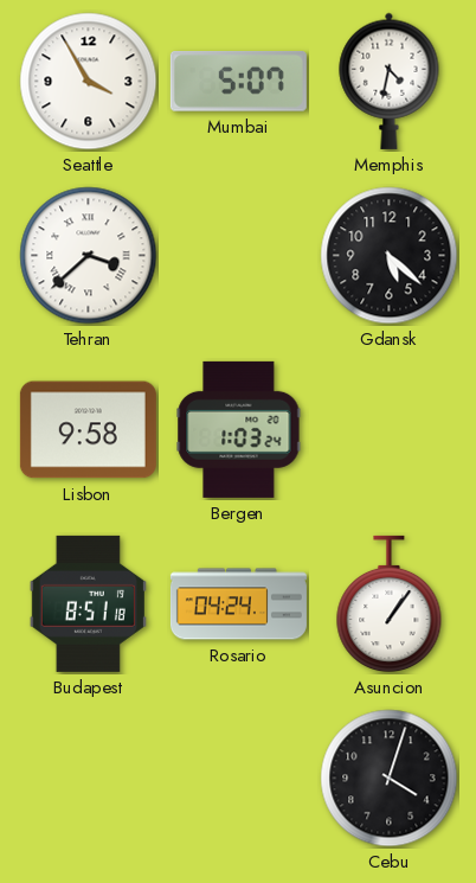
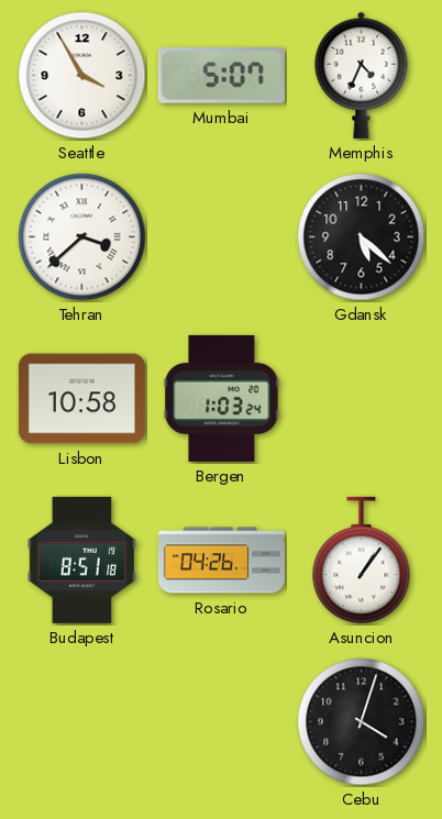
Memphis: 4:32 -> 4:34 (362, 75)
Lisbon: 9:58 -> 10:58 (81, 399)
Rosario: 04:24 -> 04:26 (221, 561)
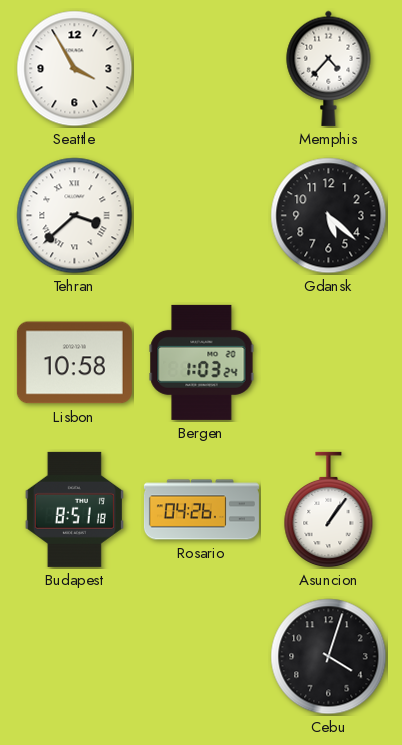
Mumbai: 5:07 -> none (221, 76)
Memphis: 4:34 -> 4:37 (329, 68)
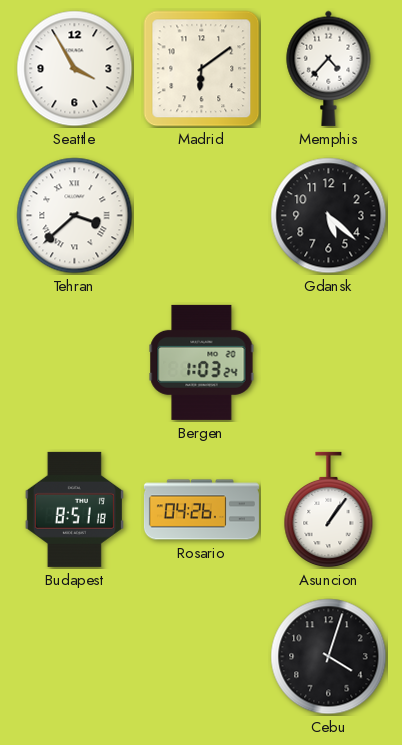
Madrid: none -> 6:09 (202, 69)
Lisbon: 10:58 -> none (74, 363)
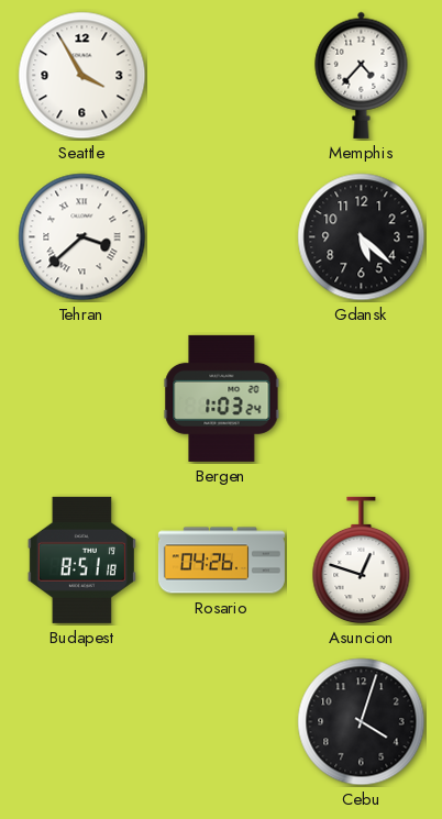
Madrid: 6:09 -> none (202, 69)
Asuncion: 1:06 -> 12:48 (362, 561)
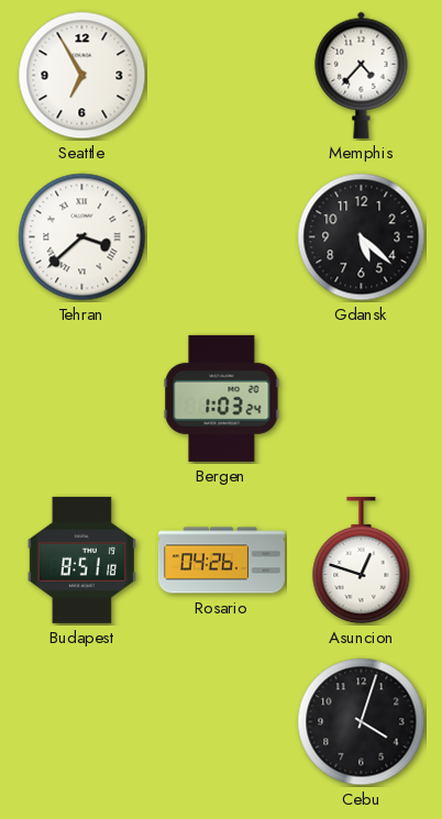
Seattle: 3:55 -> 6:55 (82, 76)
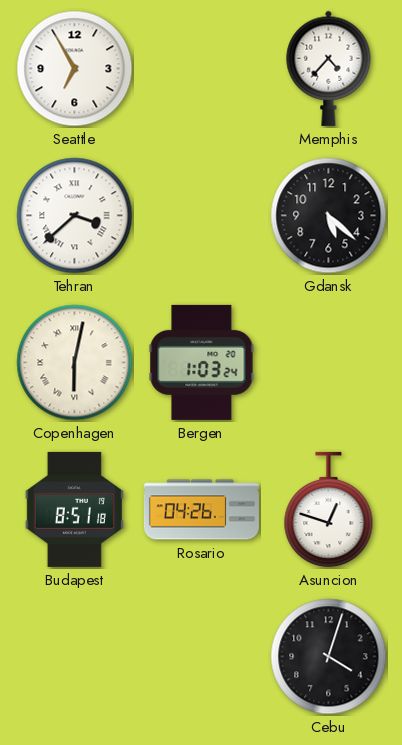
Copenhagen: none -> 6:02 (75, 363)
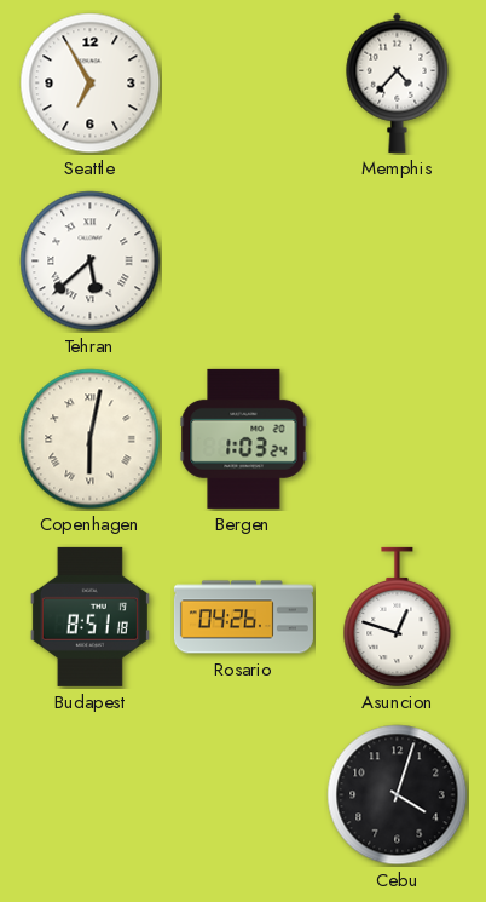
Tehran: 3:38 -> 5:38 (91, 262)
Gdansk: 5:22 -> none (329, 216)
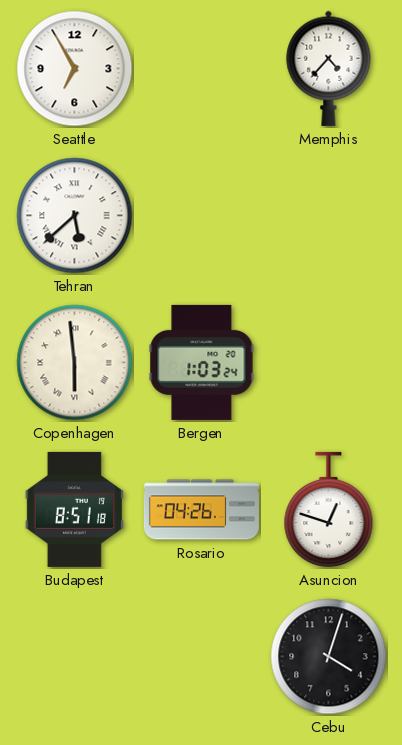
Copenhagen: 6:02 -> 5:59 (75, 363)
